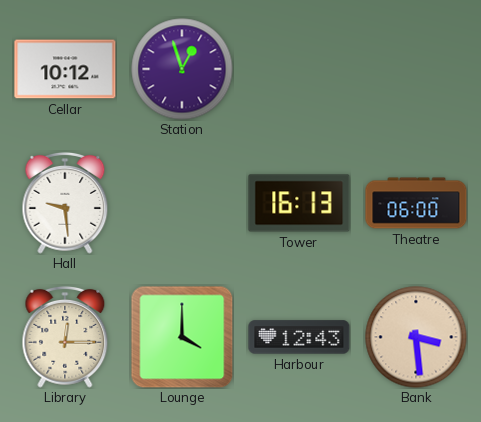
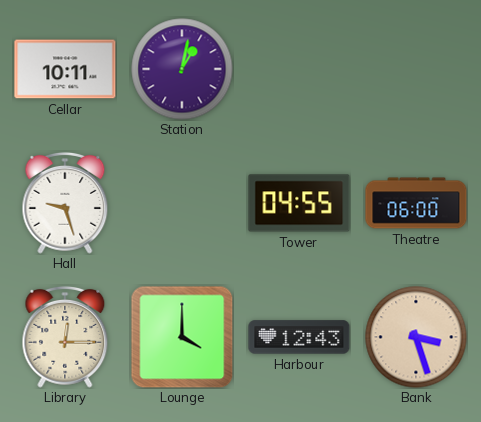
Cellar: 10:12 -> 10:11 (65, 69)
Station: 12:57 -> 1:02 (182, 69)
Hall: 9:29 -> 9:27 (65, 203)
Tower: 16:13 -> 04:55 (299, 203)
Bank: 3:29 -> 3:27 (416, 337)
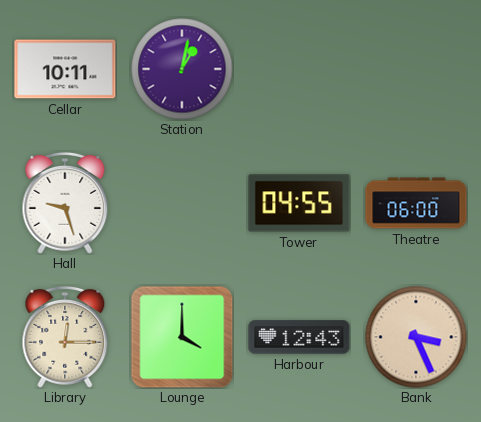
Bank: 3:27 -> 3:26 (416, 337)
